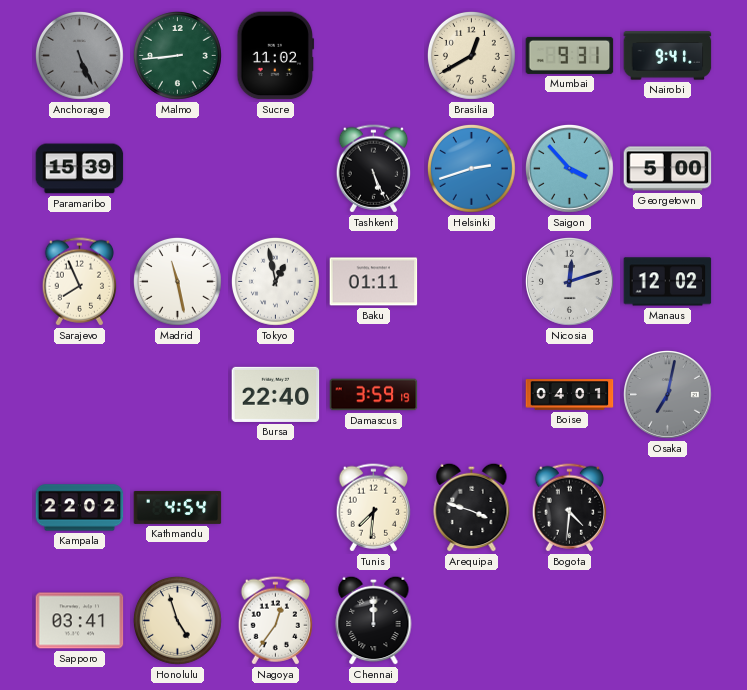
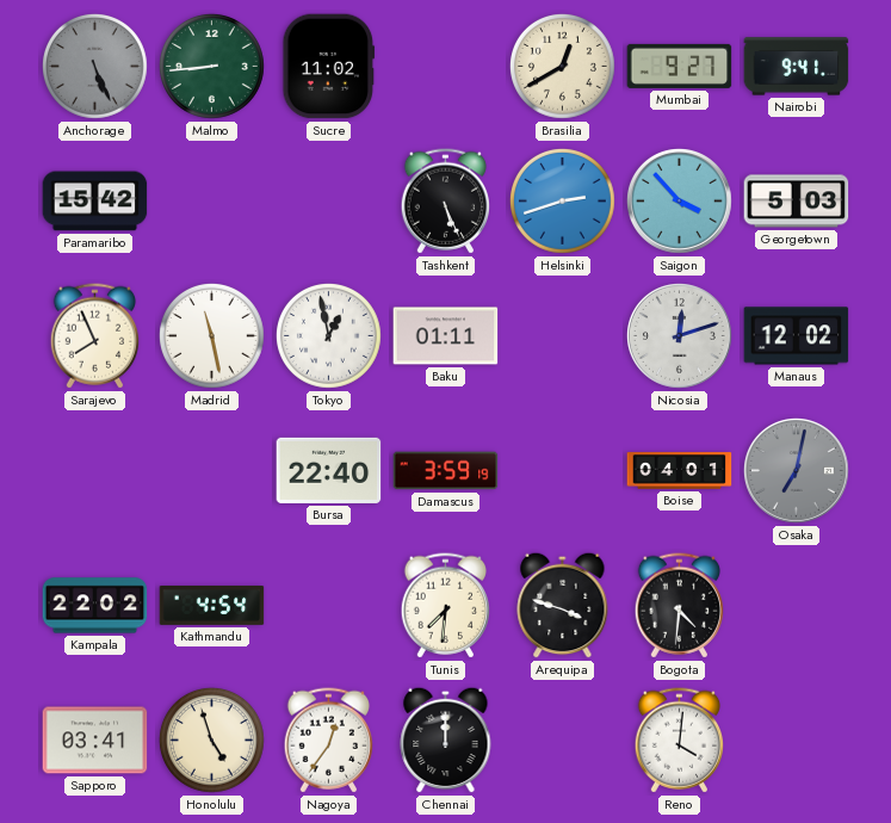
Mumbai: 9:31 -> 9:27 (680, 66)
Paramaribo: 15:39 -> 15:42 (95, 202)
Georgetown: 5:00 -> 5:03 (797, 202)
Reno: none -> 4:01 (679, 741)
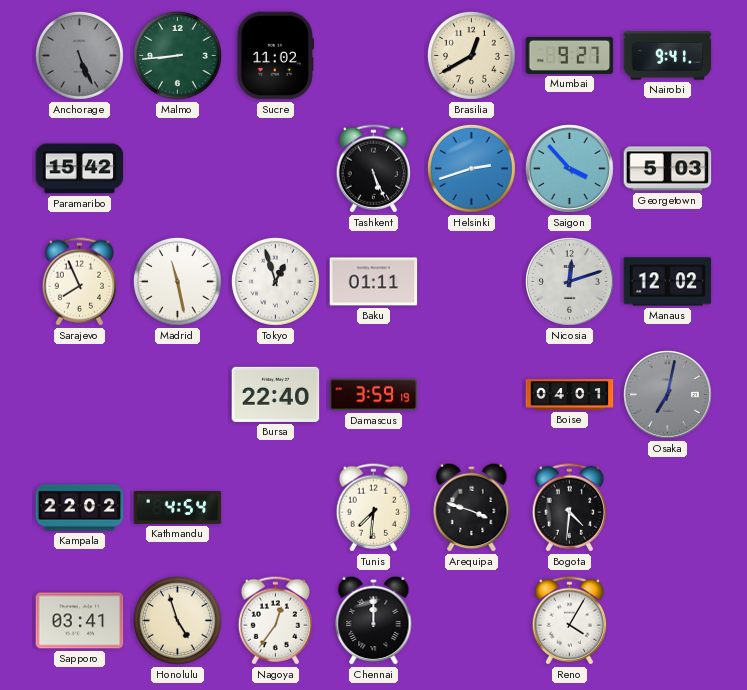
Tokyo: 12:58 -> 12:57 (275, 281)
Reno: 4:01 -> 4:05 (569, 621)
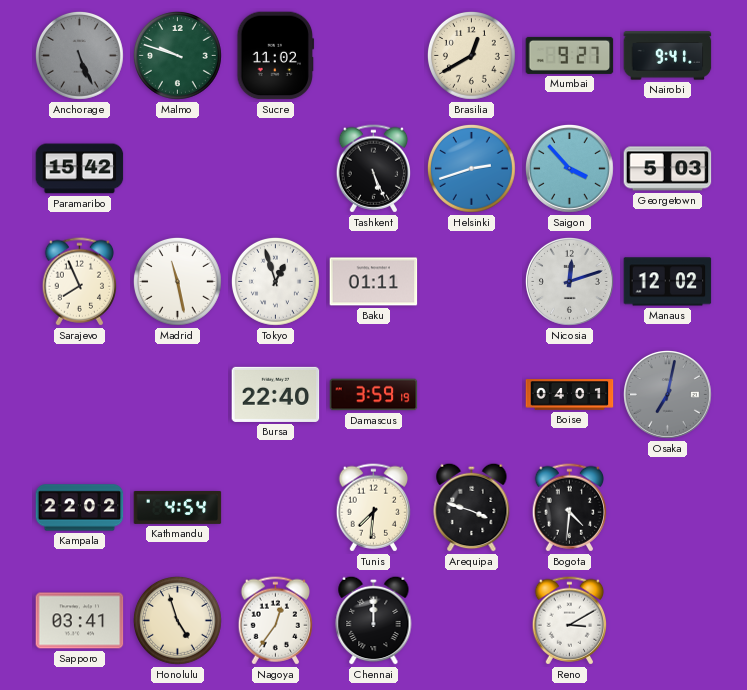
Malmo: 8:44 -> 9:48 (177, 55)
Reno: 4:05 -> 3:10 (569, 621)
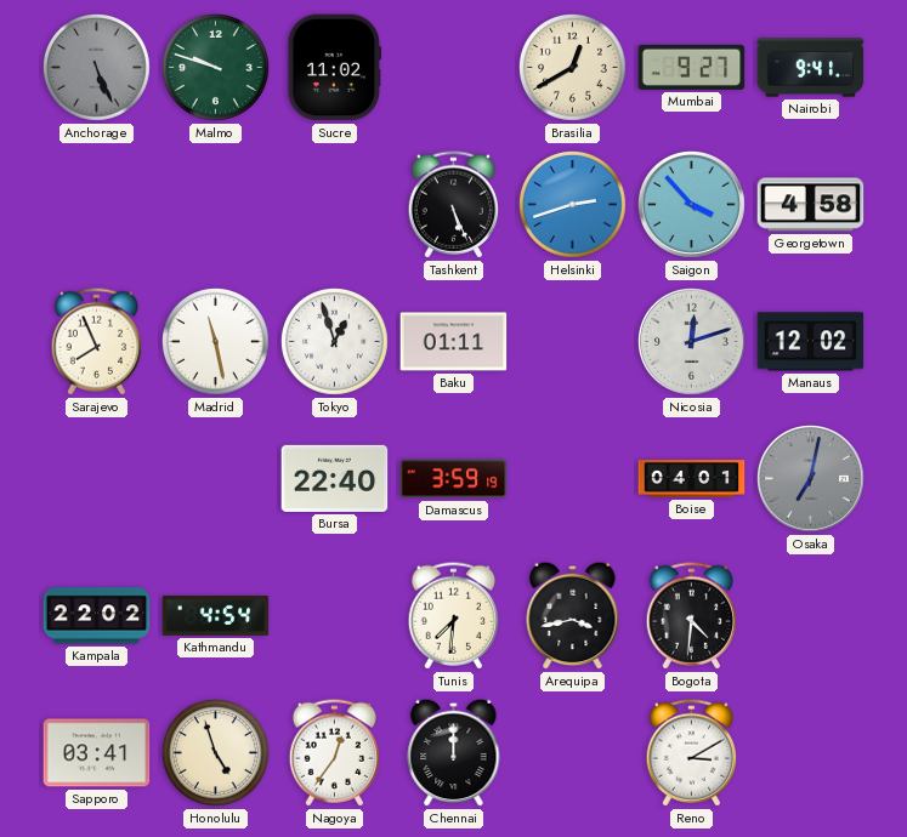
Paramaribo: 15:42 -> none (80, 169)
Georgetown: 5:03 -> 4:58 (811, 205)
Arequipa: 3:48 -> 3:43 (573, 615)
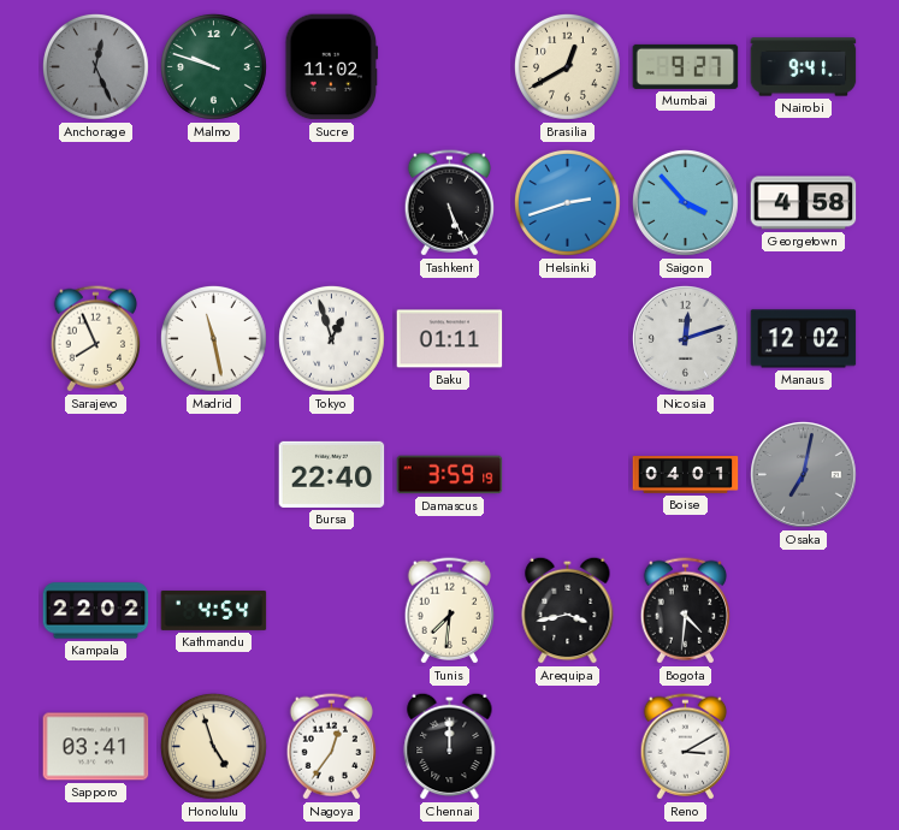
Anchorage: 5:26 -> 12:26 (95, 66)
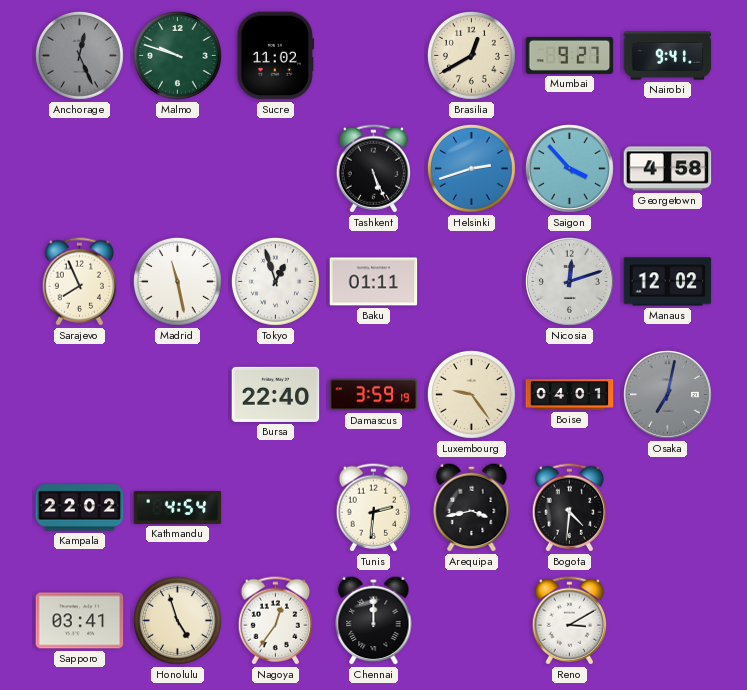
Luxembourg: none -> 9:24 (471, 394)
Tunis: 7:31 -> 2:31 (373, 508)
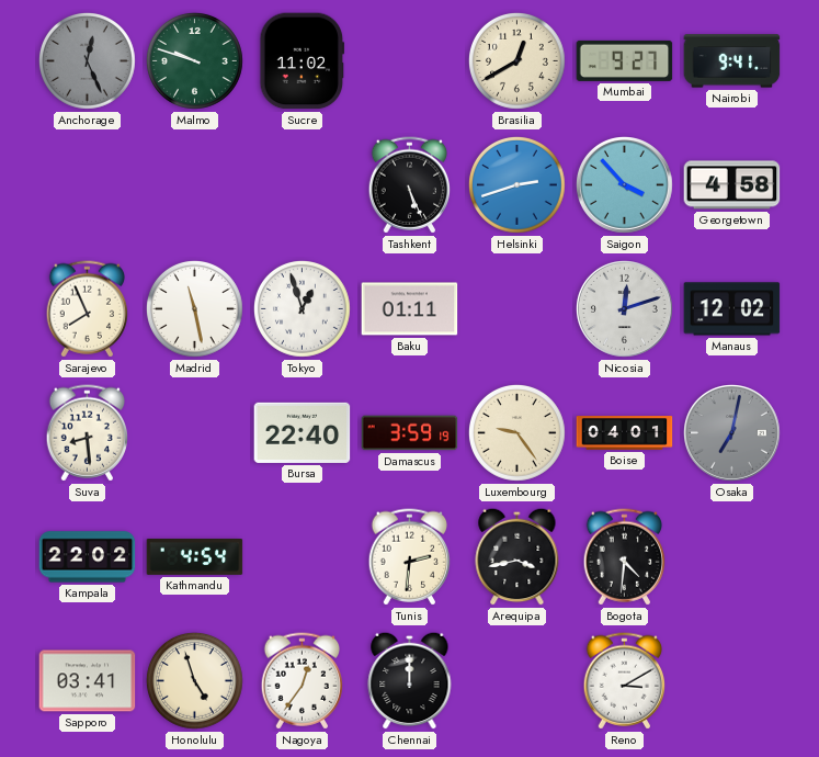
Suva: none -> 8:29 (87, 433)
